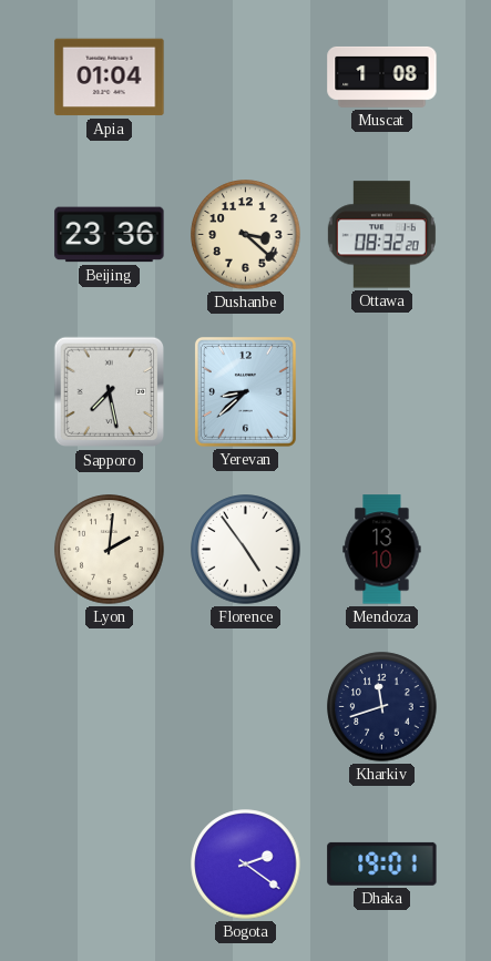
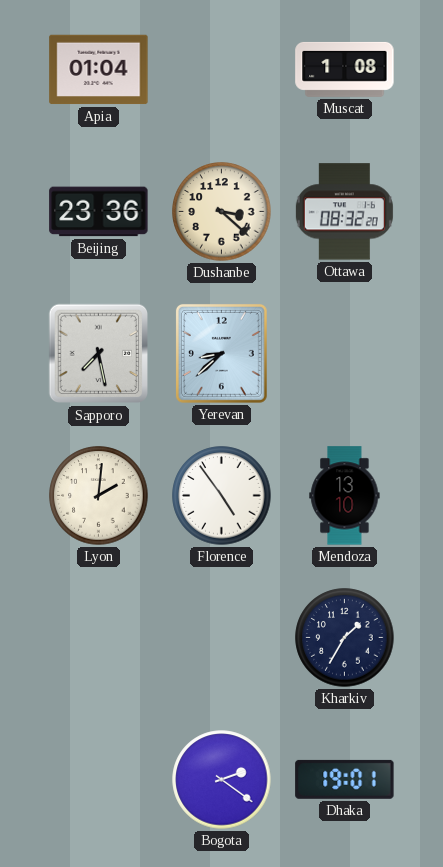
Kharkiv: 11:42 -> 1:35 (345, 638)
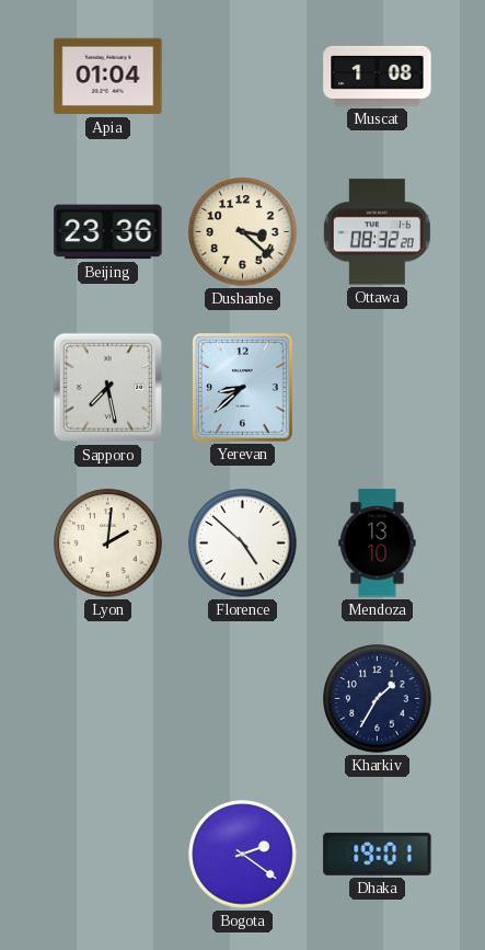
Florence: 4:54 -> 4:52 (243, 543)
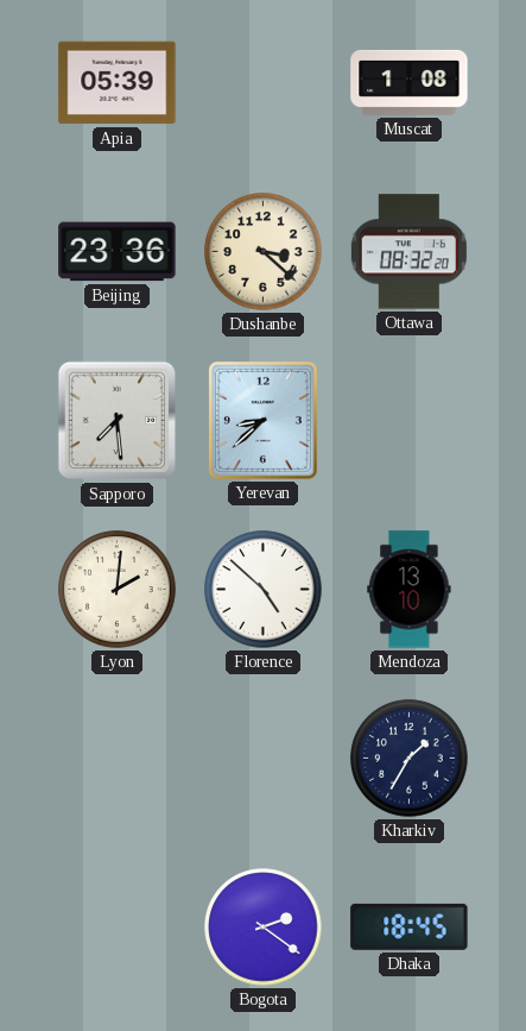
Apia: 01:04 -> 05:39 (118, 83)
Sapporo: 7:28 -> 7:29 (118, 421)
Dhaka: 19:01 -> 18:45 (410, 926)
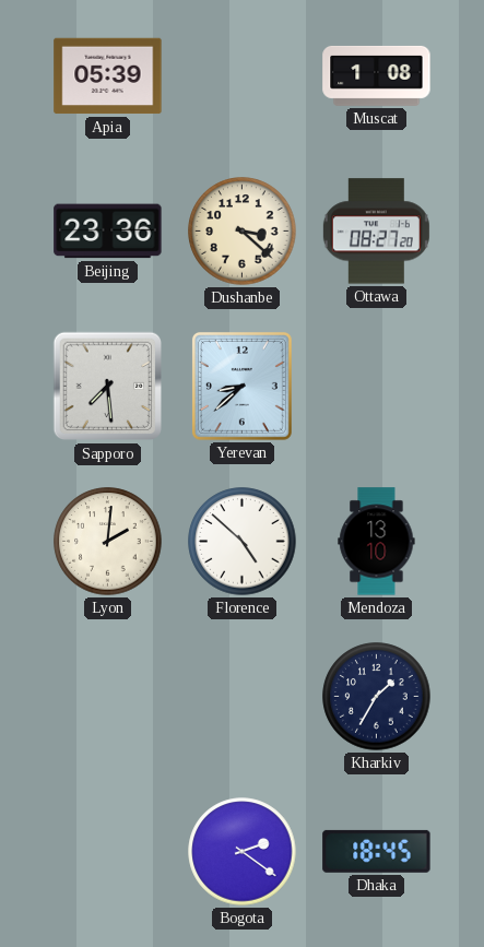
Ottawa: 08:32 -> 08:27 (376, 232)
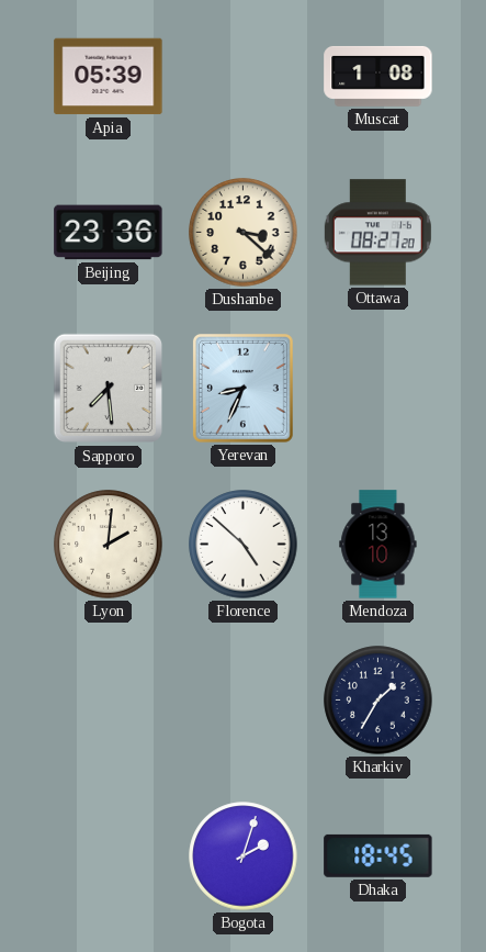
Yerevan: 8:38 -> 8:34 (242, 388)
Bogota: 2:21 -> 2:03 (244, 856)
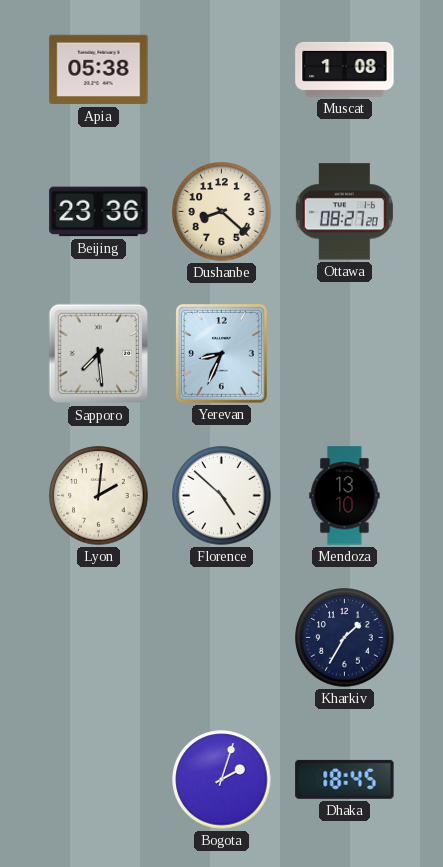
Apia: 05:39 -> 05:38 (99, 70)
Dushanbe: 3:22 -> 8:22 (222, 212)
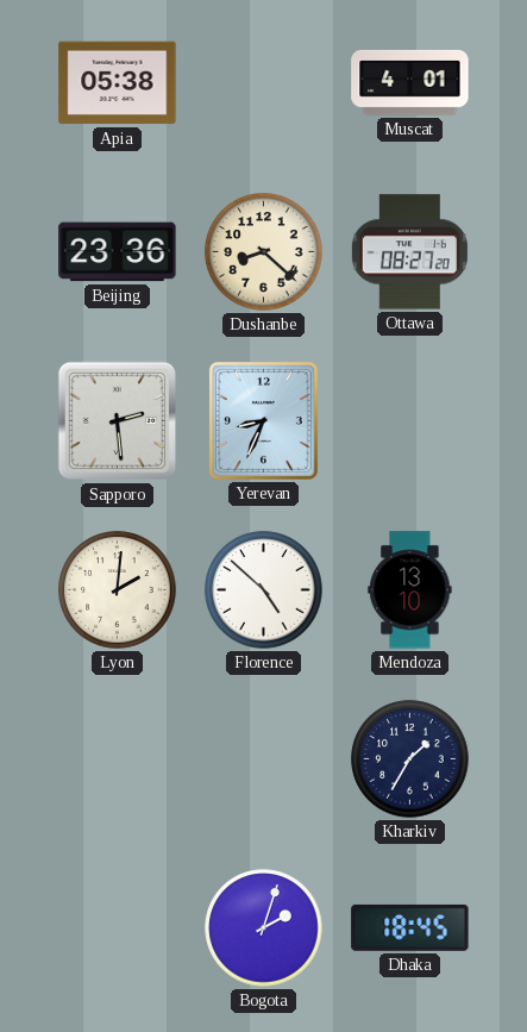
Muscat: 1:08 -> 4:01 (410, 82)
Sapporo: 7:29 -> 2:29 (118, 421)
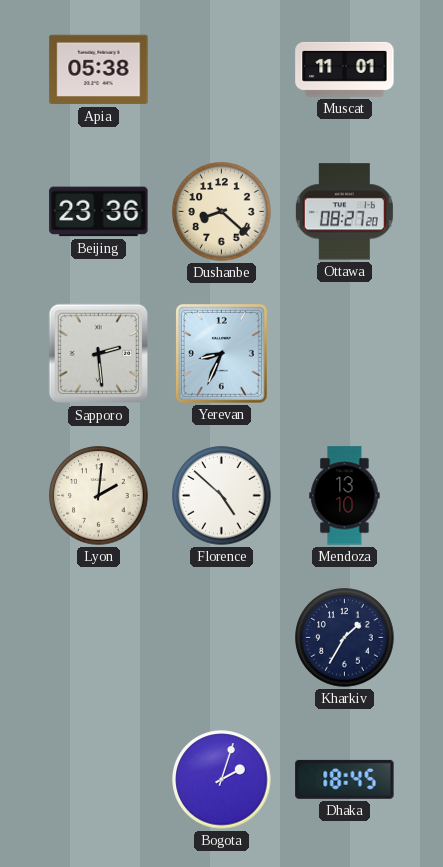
Muscat: 4:01 -> 11:01 (345, 69)
